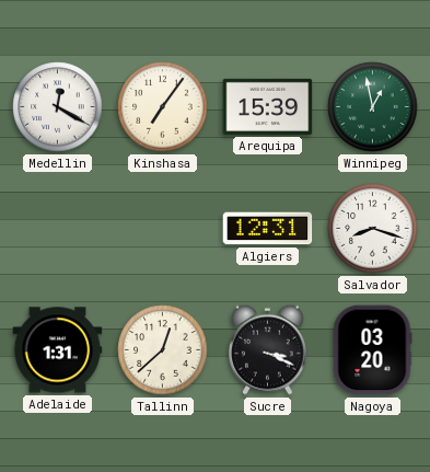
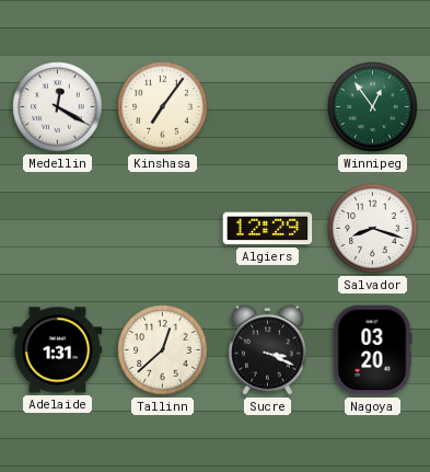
Arequipa: 15:39 -> none (268, 106)
Winnipeg: 12:58 -> 12:54 (373, 107)
Algiers: 12:31 -> 12:29 (268, 229)
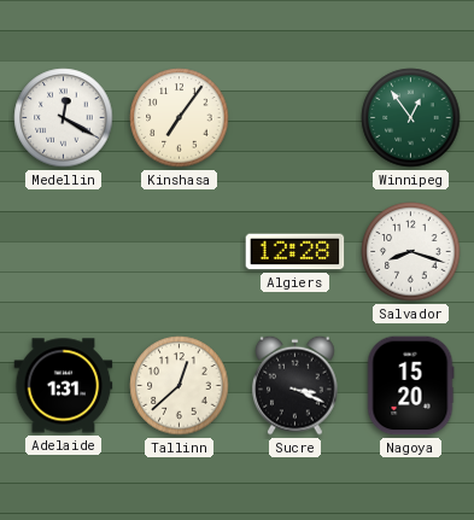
Algiers: 12:29 -> 12:28 (295, 252)
Nagoya: 03:20 -> 15:20 (410, 386)
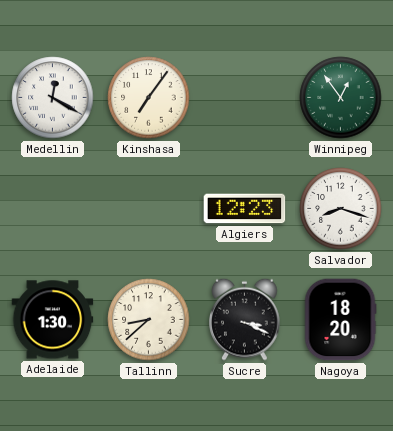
Algiers: 12:28 -> 12:23 (245, 209)
Adelaide: 1:31 -> 1:30 (53, 320)
Tallinn: 12:38 -> 8:38 (149, 320)
Nagoya: 15:20 -> 18:20 (340, 320)
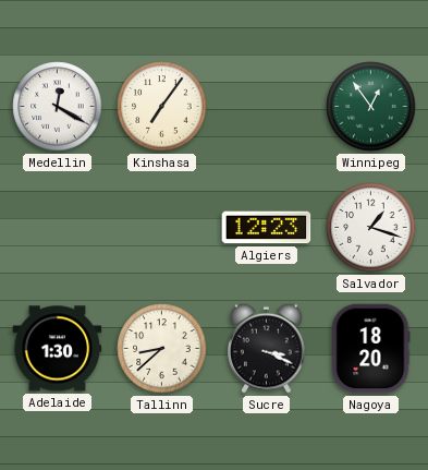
Salvador: 8:18 -> 1:18 (371, 228)
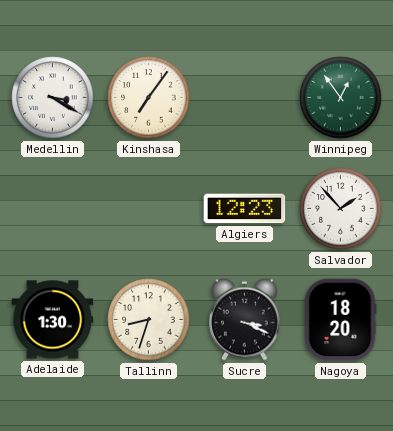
Medellin: 12:20 -> 3:20 (53, 98)
Salvador: 1:18 -> 1:53 (341, 209)
Tallinn: 8:38 -> 8:33 (149, 320)
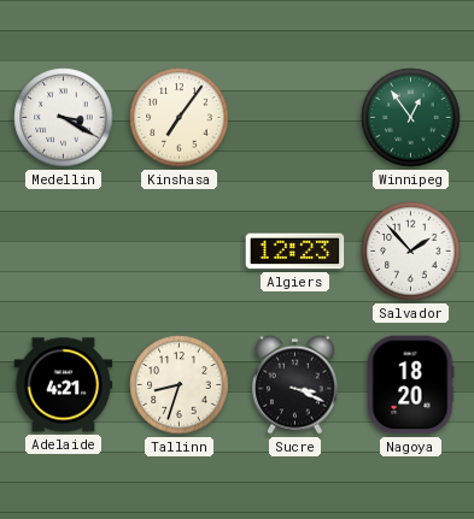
Adelaide: 1:30 -> 4:21 (64, 385)
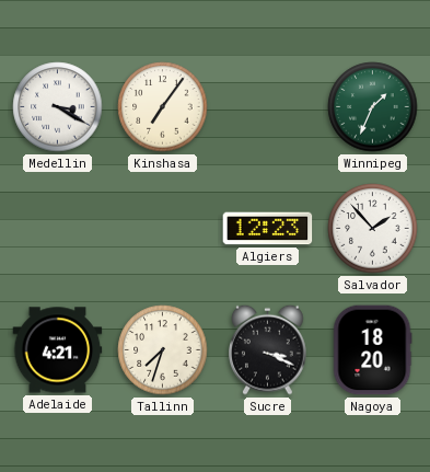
Winnipeg: 12:54 -> 1:34 (373, 107)
Tallinn: 8:33 -> 7:33 (163, 350)
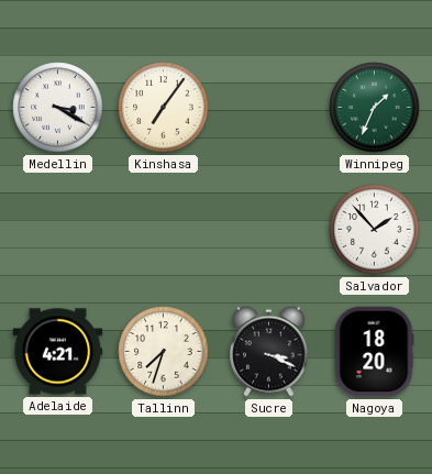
Algiers: 12:23 -> none (268, 229)
